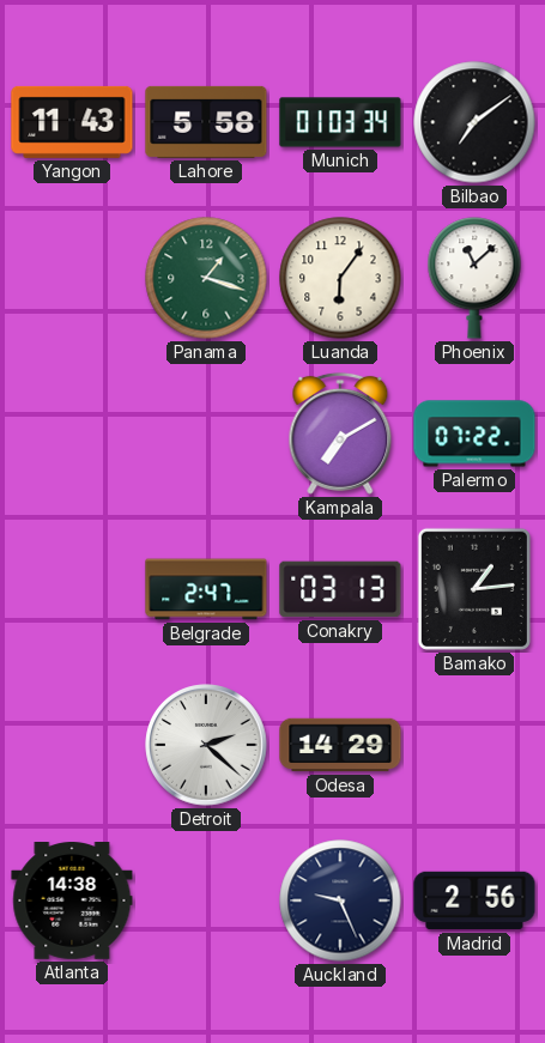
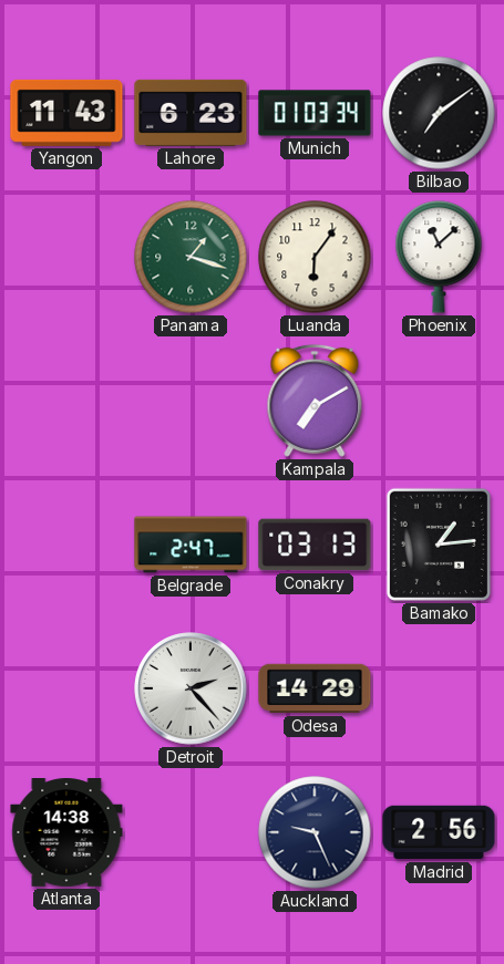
Lahore: 5:58 -> 6:23 (191, 113)
Palermo: 07:22 -> none (474, 433)
Detroit: 2:22 -> 2:23 (191, 688)
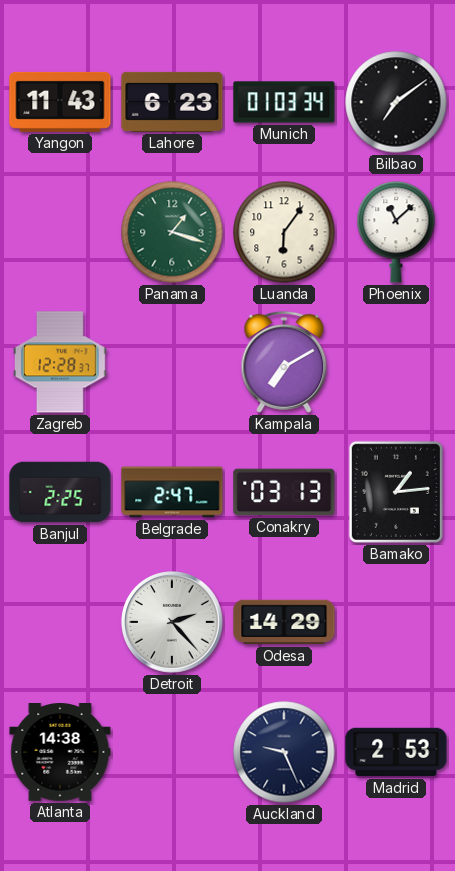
Zagreb: none -> 12:28 (61, 362)
Banjul: none -> 2:25 (60, 492)
Madrid: 2:56 -> 2:53 (396, 752)
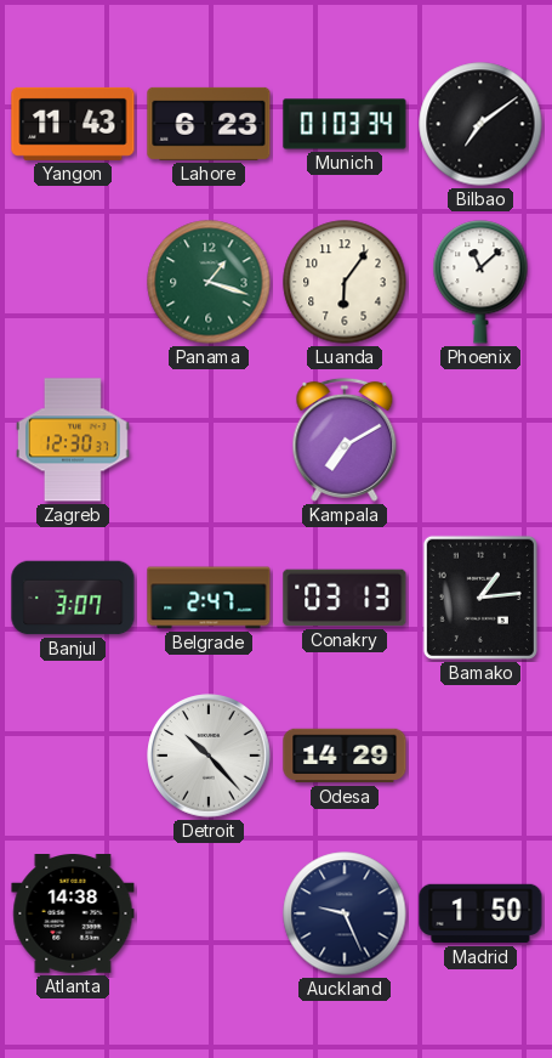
Zagreb: 12:28 -> 12:30 (74, 440)
Banjul: 2:25 -> 3:07 (73, 598)
Detroit: 2:23 -> 10:23 (209, 756)
Madrid: 2:53 -> 1:50 (480, 913)
